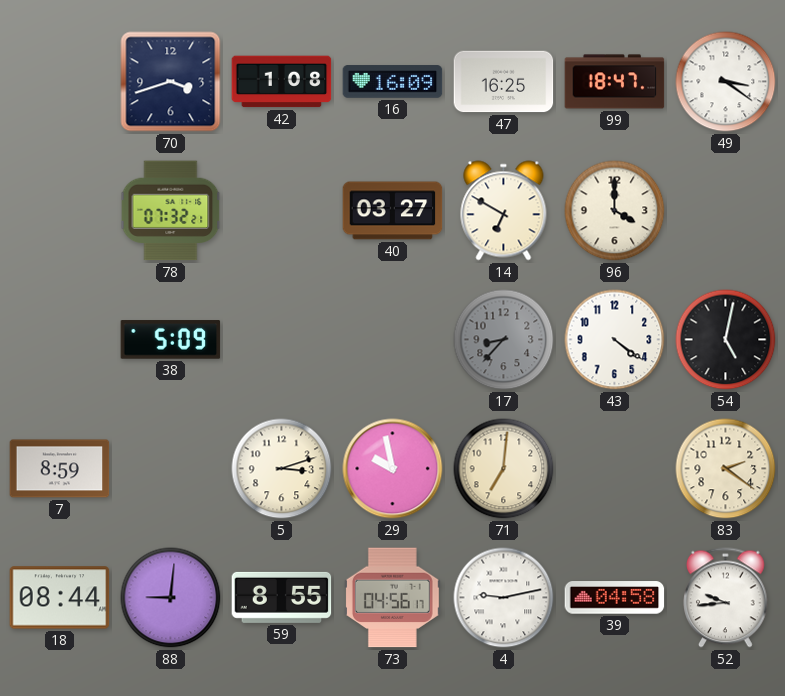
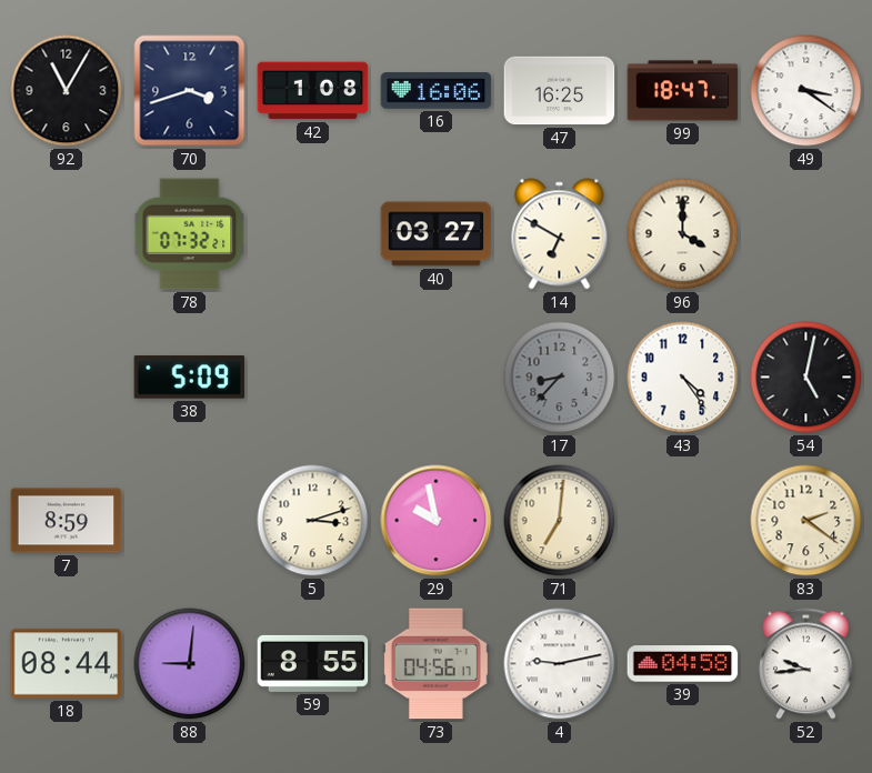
92: none -> 11:05 (67, 91)
16: 16:09 -> 16:06 (437, 91)
43: 4:21 -> 4:24 (683, 378)
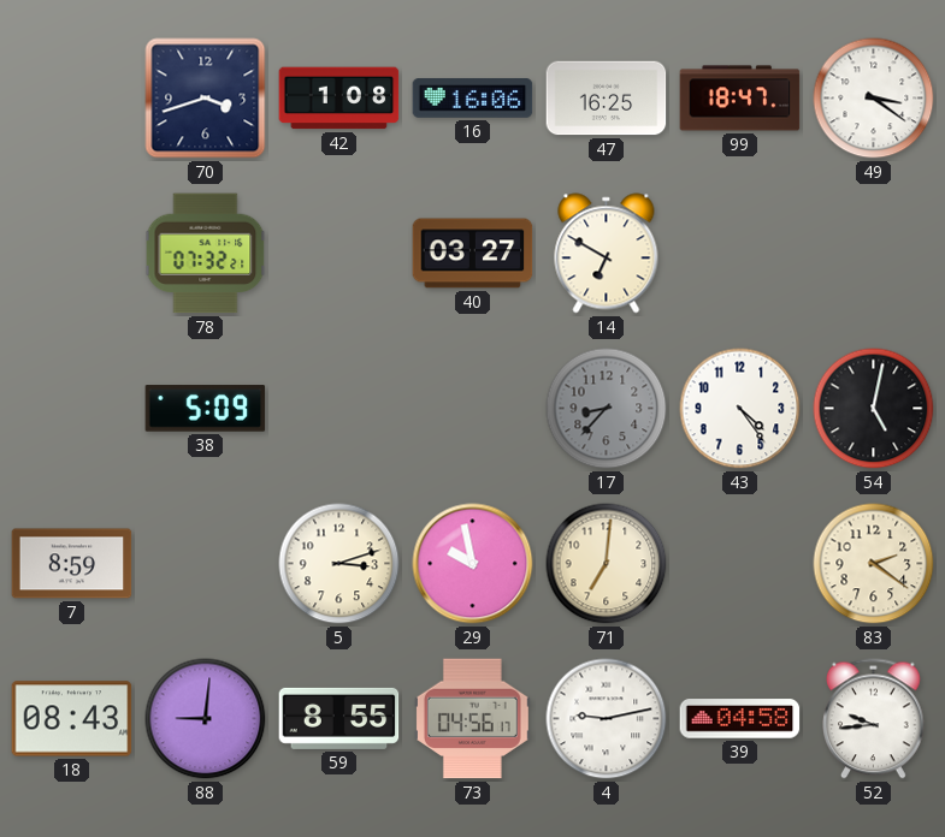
92: 11:05 -> none (67, 91)
96: 4:00 -> none (683, 234)
18: 08:44 -> 08:43 (72, 719)
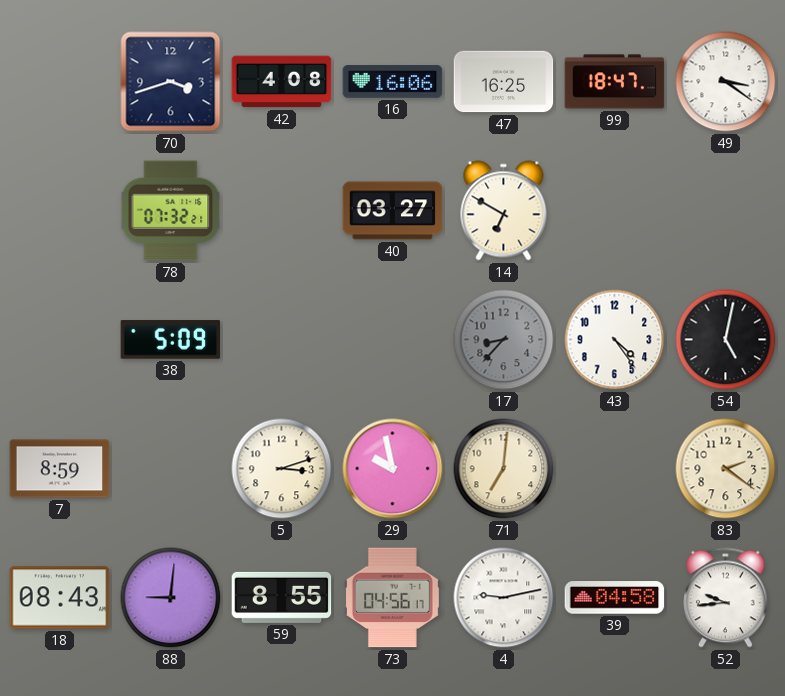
42: 1:08 -> 4:08 (282, 82)
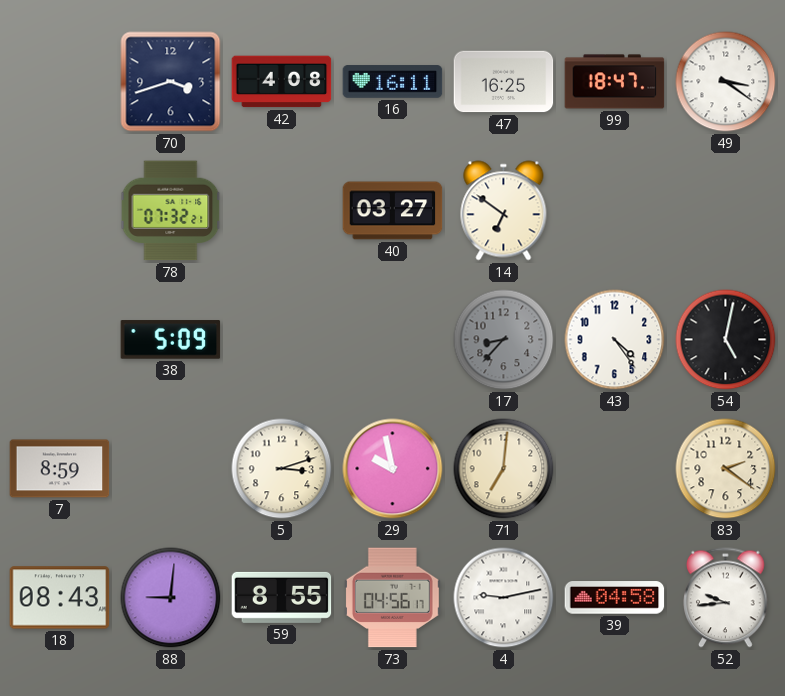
16: 16:06 -> 16:11 (393, 82)
14: 6:50 -> 6:51 (504, 211)
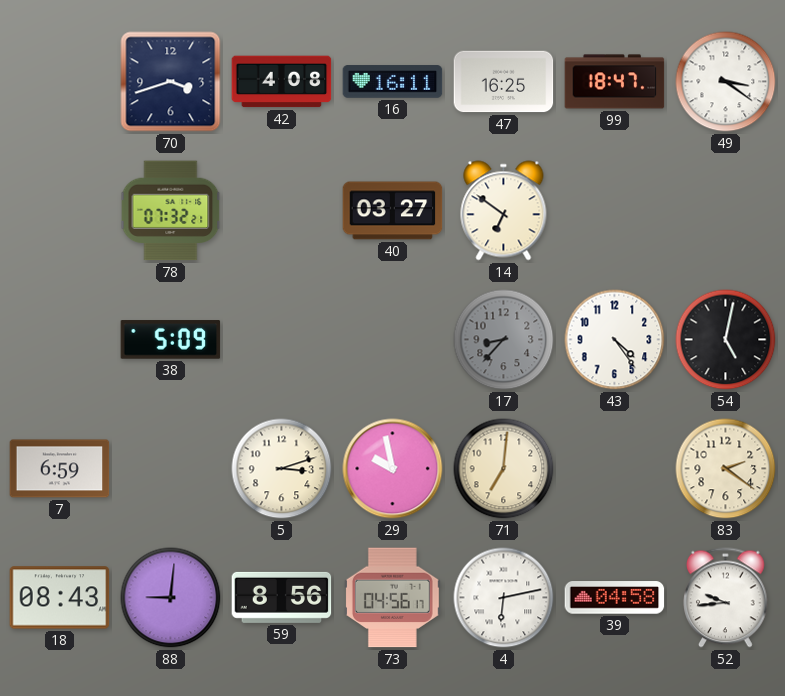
7: 8:59 -> 6:59 (60, 469)
59: 8:55 -> 8:56 (282, 597)
4: 9:13 -> 6:13 (504, 598)
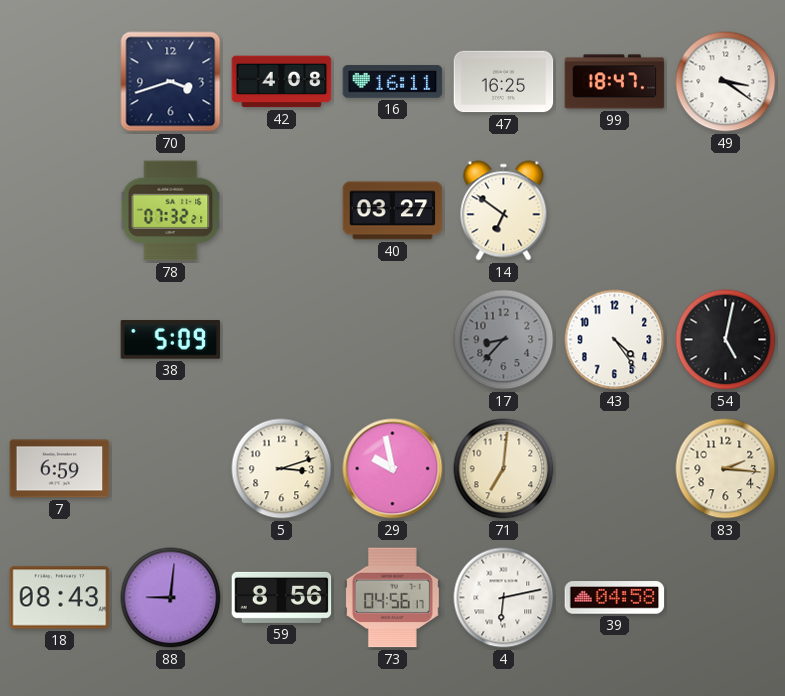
83: 2:21 -> 2:16 (726, 469)
52: 9:44 -> none (726, 598)
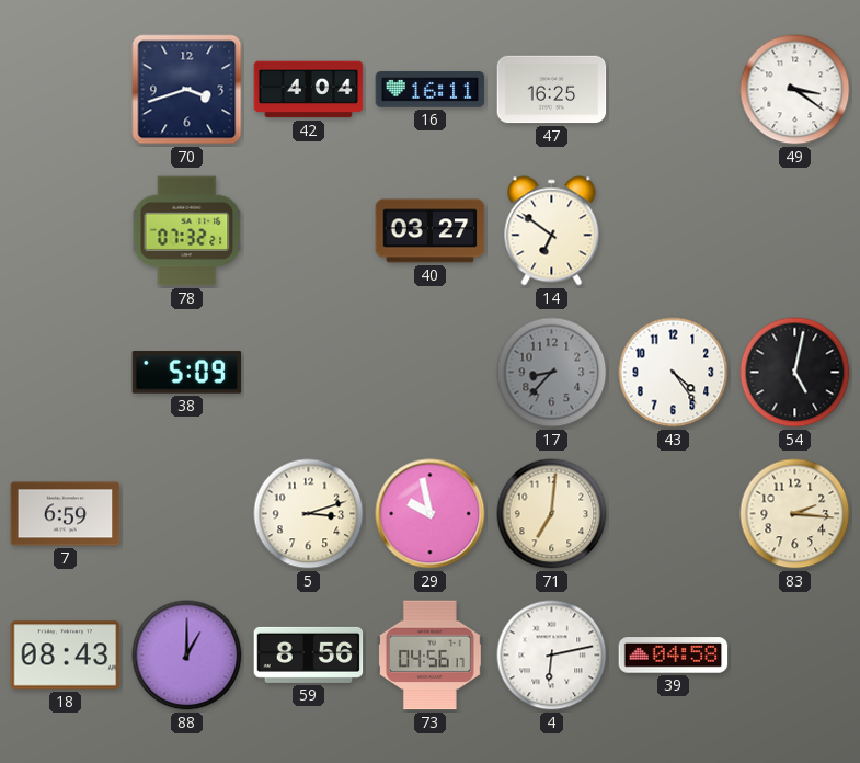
42: 4:08 -> 4:04 (309, 90)
99: 18:47 -> none (615, 82)
88: 9:01 -> 1:00 (187, 656)
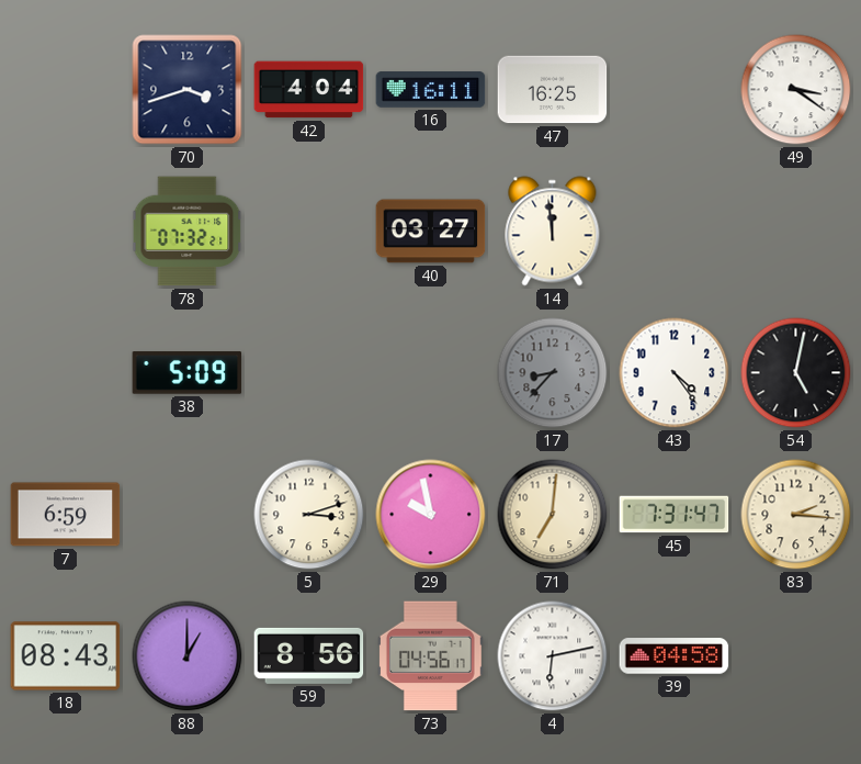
14: 6:51 -> 11:59 (553, 232)
45: none -> 7:31 (675, 515)
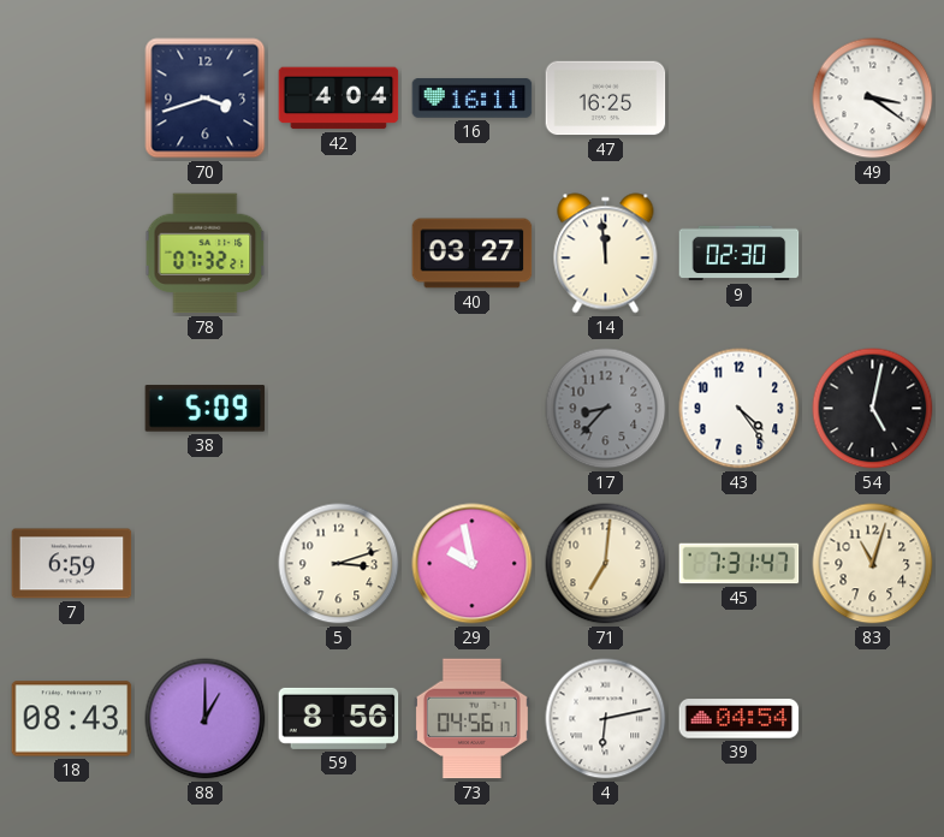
9: none -> 02:30 (740, 254)
83: 2:16 -> 11:03 (873, 564)
39: 04:58 -> 04:54 (740, 719)
